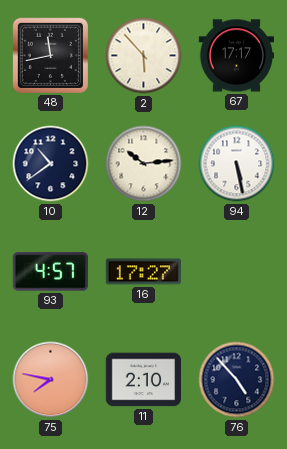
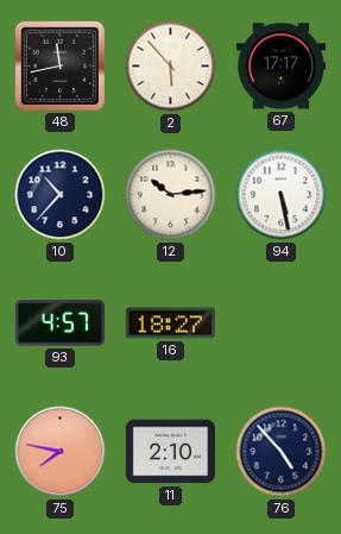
10: 10:39 -> 10:37 (61, 195)
16: 17:27 -> 18:27 (170, 323)
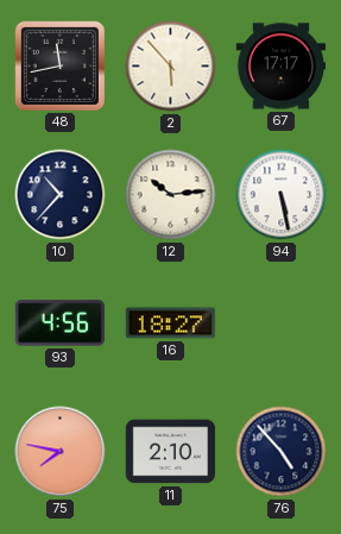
93: 4:57 -> 4:56 (59, 323)
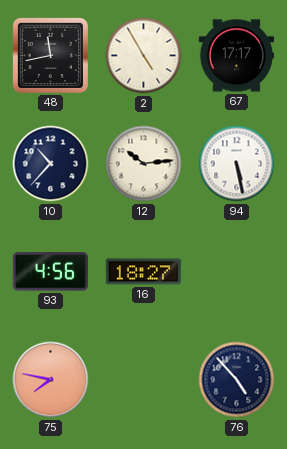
2: 5:53 -> 4:55 (144, 56)
11: 2:10 -> none (170, 452)
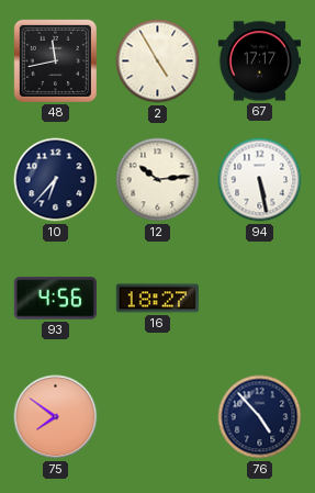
10: 10:37 -> 6:37 (56, 180)
75: 7:47 -> 7:51 (56, 417)
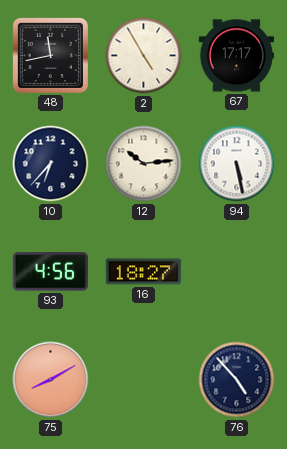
75: 7:51 -> 8:10 (51, 380)
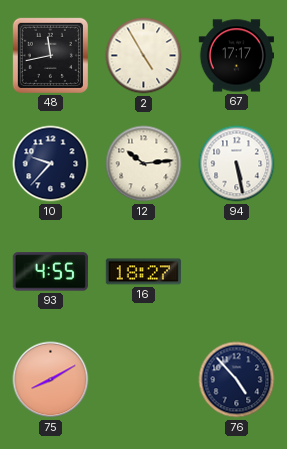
10: 6:37 -> 9:37 (51, 164)
93: 4:56 -> 4:55 (50, 272)
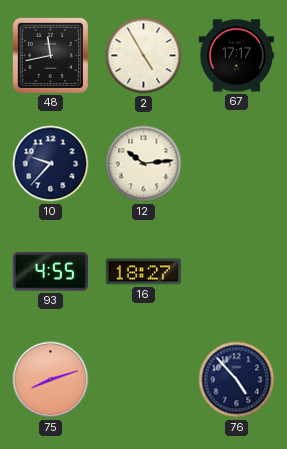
94: 5:28 -> none (237, 164)
75: 8:10 -> 8:12 (51, 380)
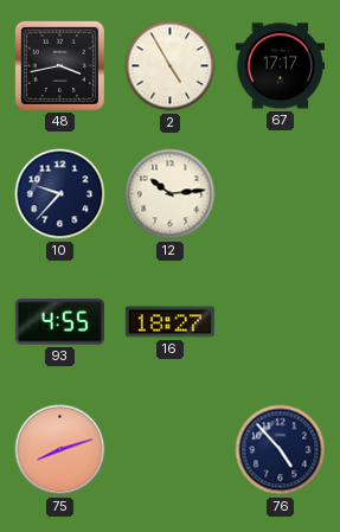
48: 11:43 -> 3:43 (59, 65)
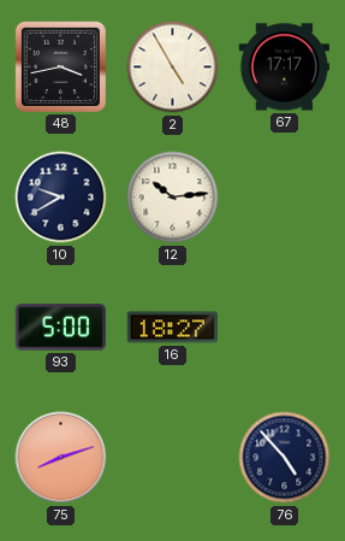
10: 9:37 -> 9:40 (61, 198)
93: 4:55 -> 5:00 (60, 328)
